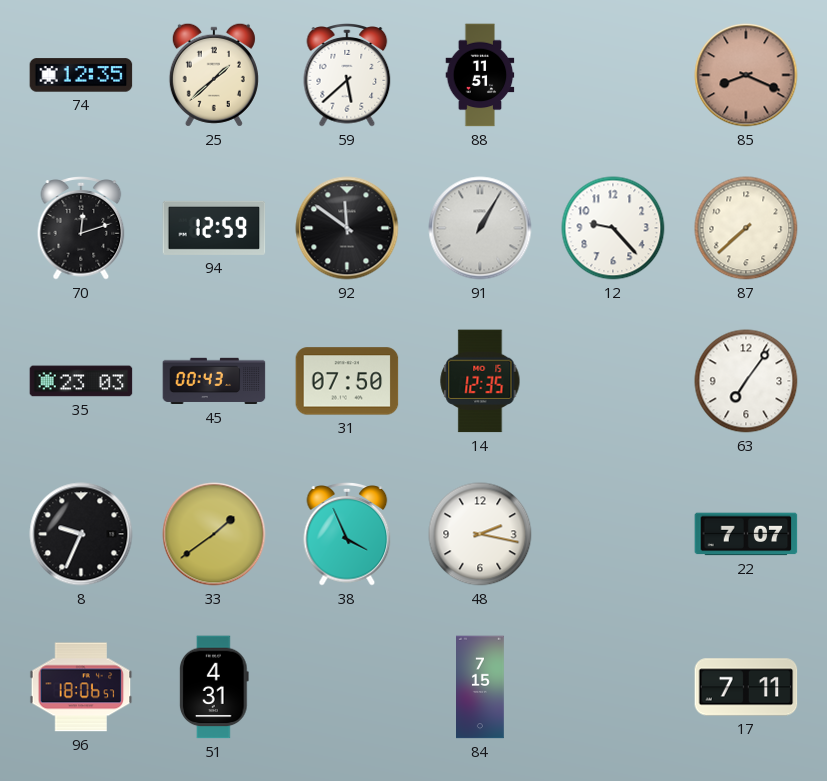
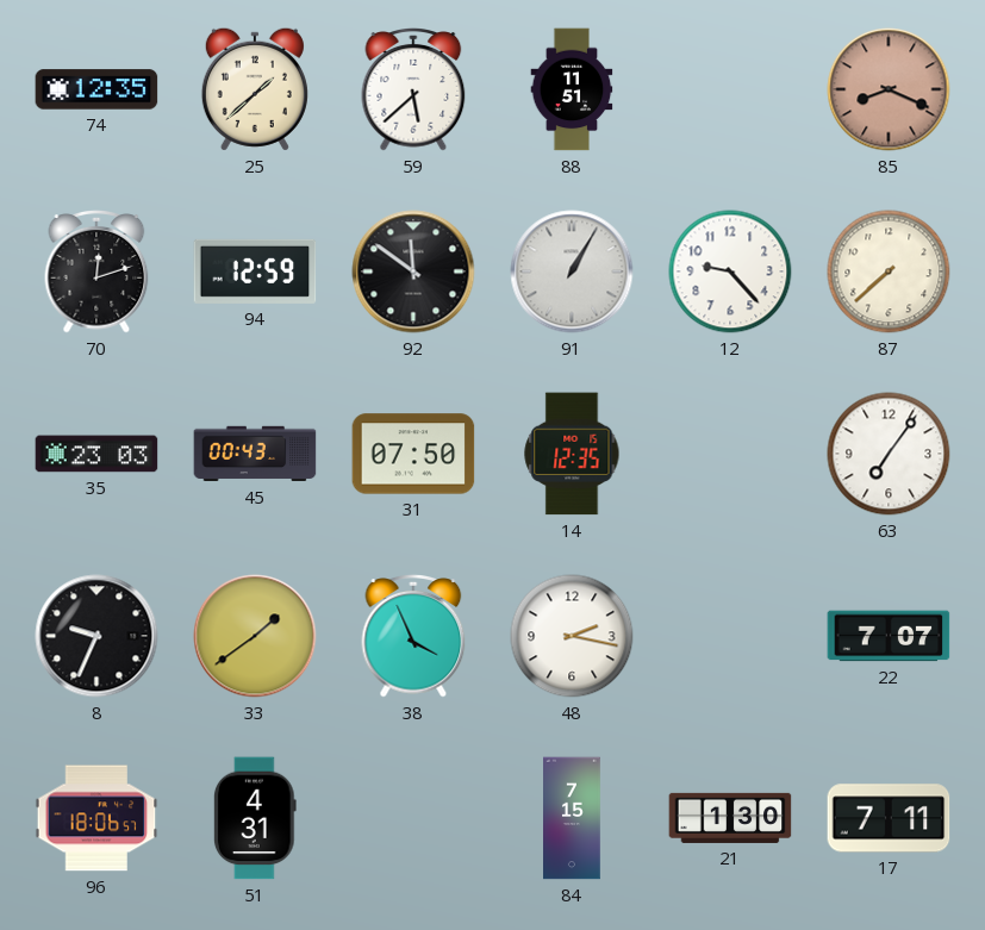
21: none -> 1:30 (730, 818)
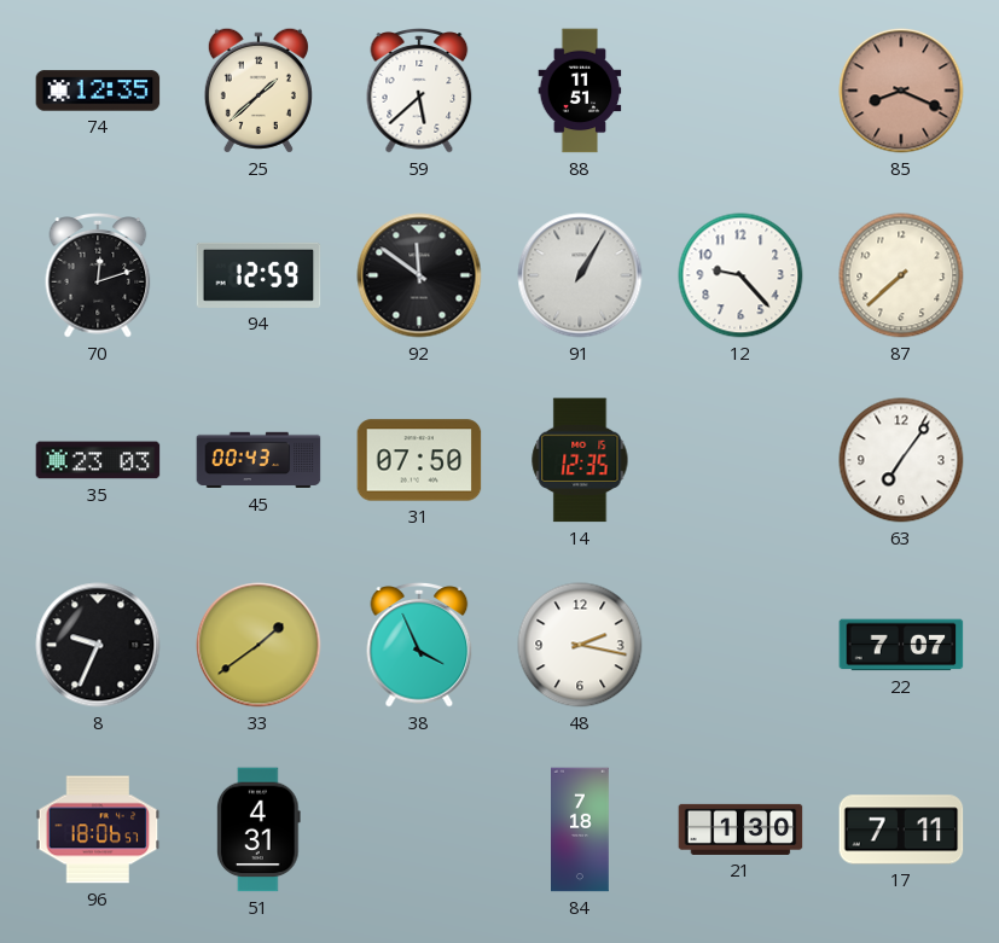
84: 7:15 -> 7:18 (580, 830)
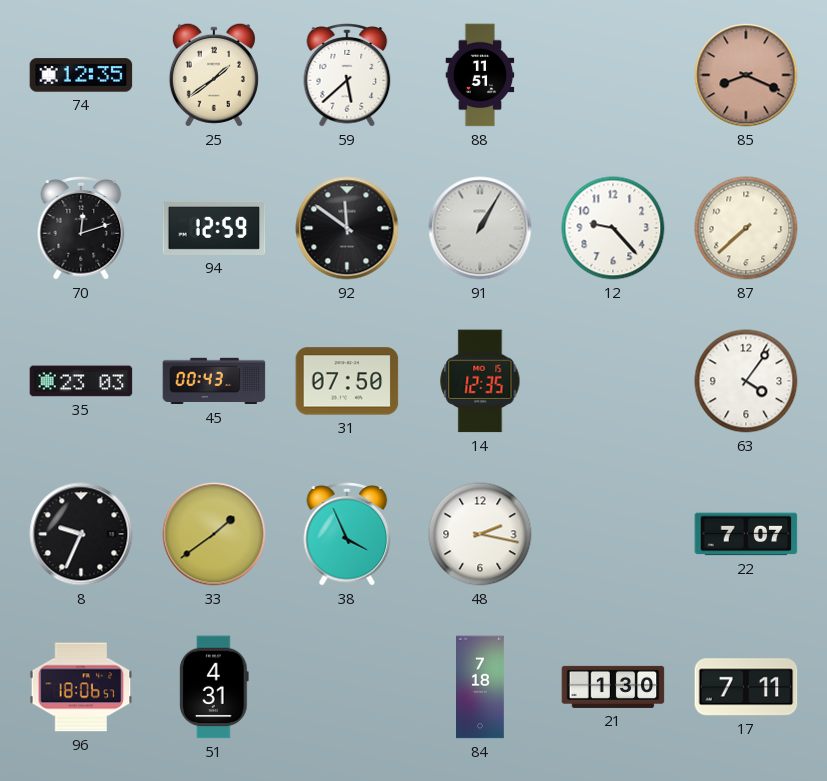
25: 1:38 -> 1:39 (214, 75)
63: 7:06 -> 4:06 (746, 381)
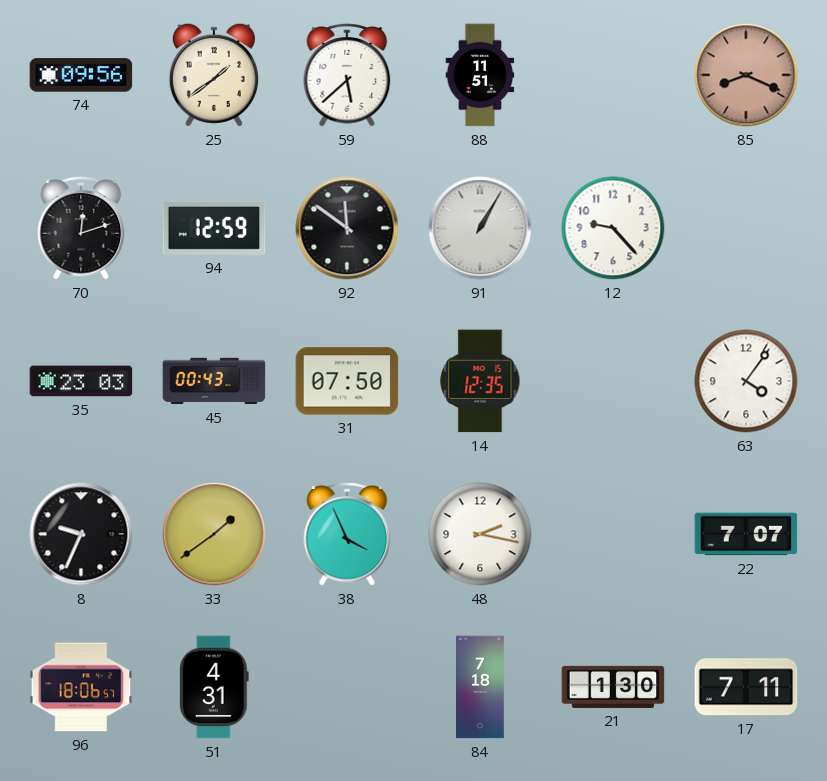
74: 12:35 -> 09:56 (81, 75)
87: 7:38 -> none (746, 228)
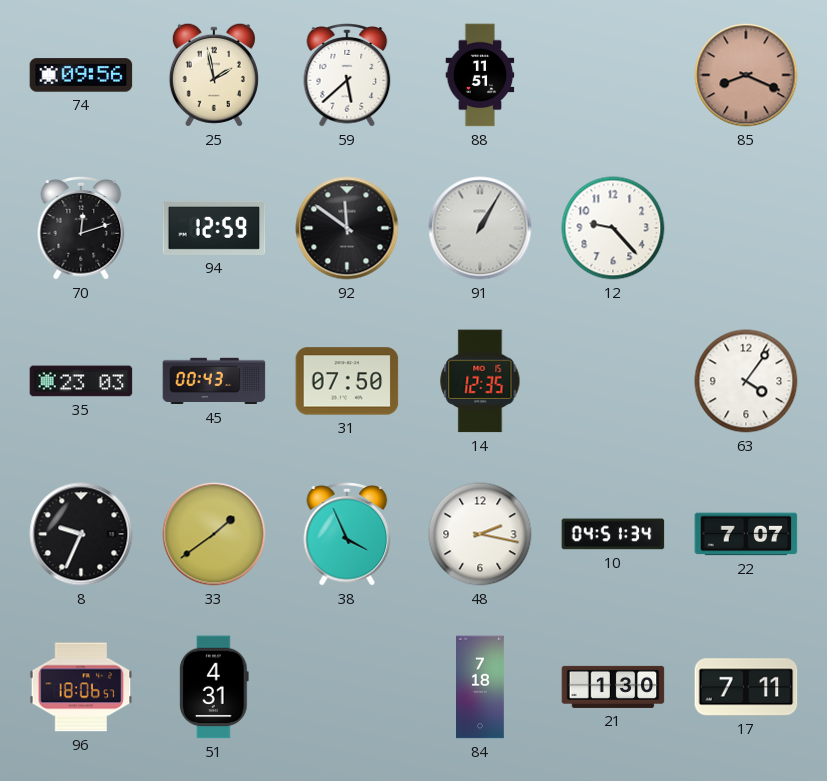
25: 1:39 -> 1:58 (214, 75)
10: none -> 04:51 (613, 534)
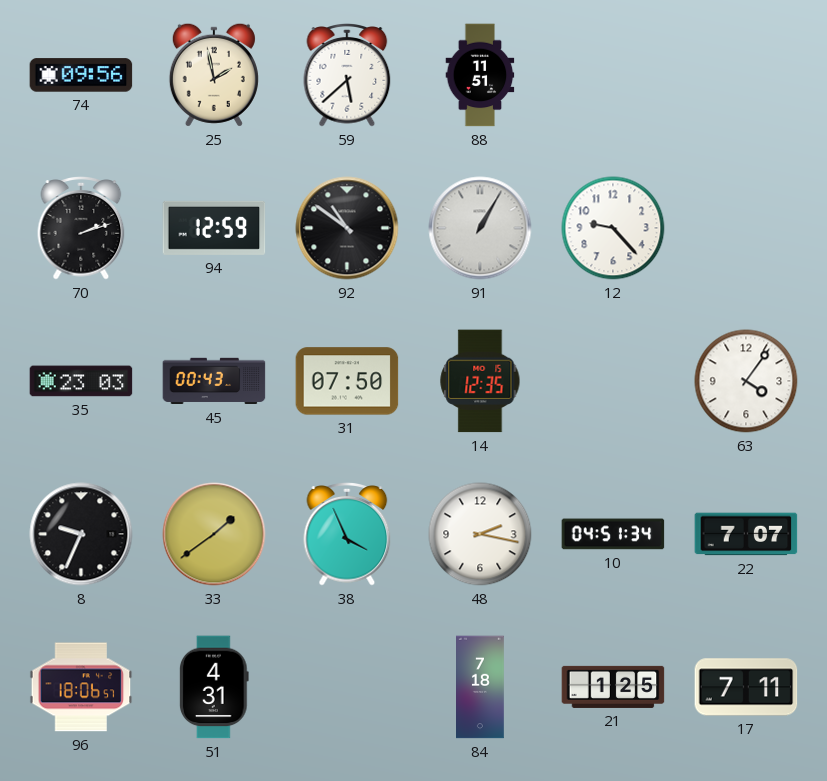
85: 8:19 -> none (746, 75)
70: 12:12 -> 2:12 (81, 229)
92: 11:51 -> 10:51 (347, 228)
21: 1:30 -> 1:25 (613, 687)
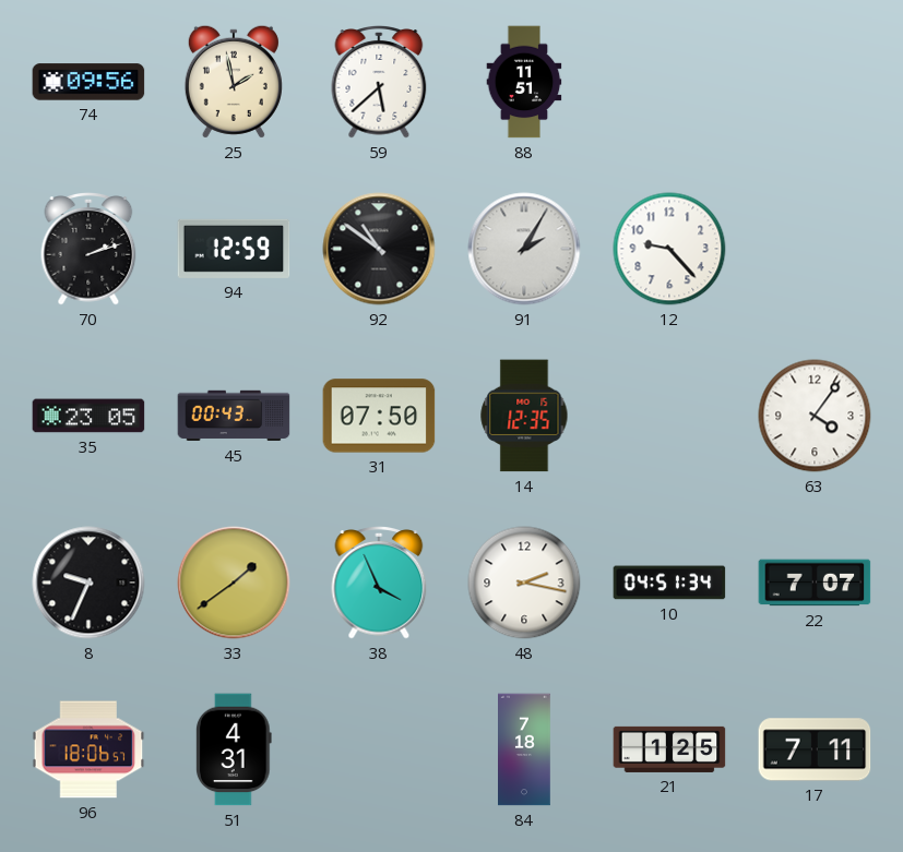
91: 1:05 -> 2:05 (524, 249)
35: 23:03 -> 23:05 (88, 416)
